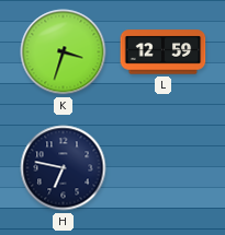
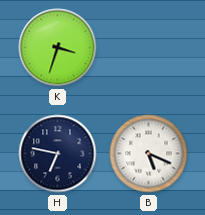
L: 12:59 -> none (164, 52)
B: none -> 5:19 (149, 154)
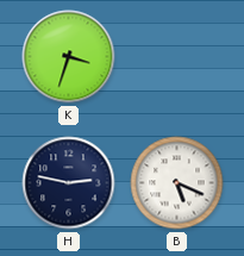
H: 6:47 -> 2:47 (69, 183)
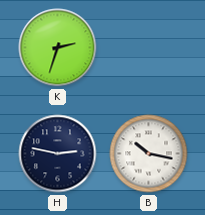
K: 3:33 -> 2:33 (58, 48)
B: 5:19 -> 10:17 (149, 154)
